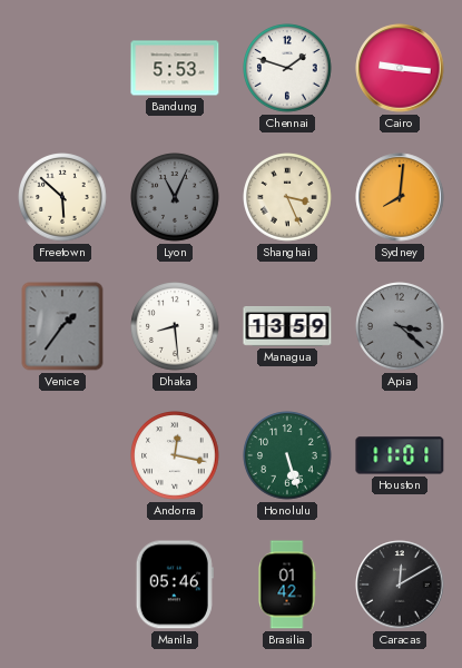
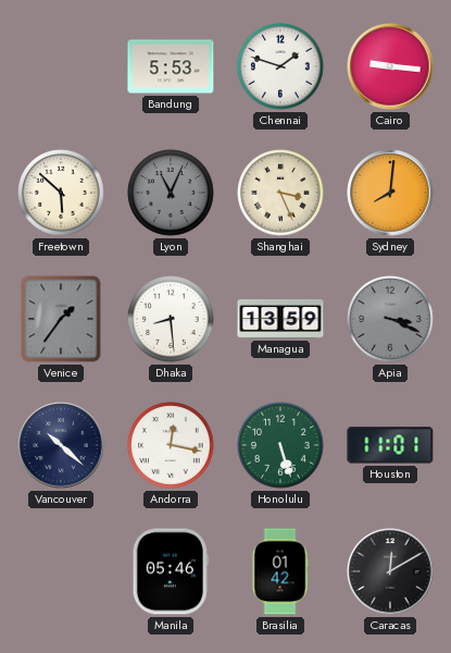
Apia: 3:22 -> 3:19 (390, 319)
Vancouver: none -> 10:22 (61, 445)
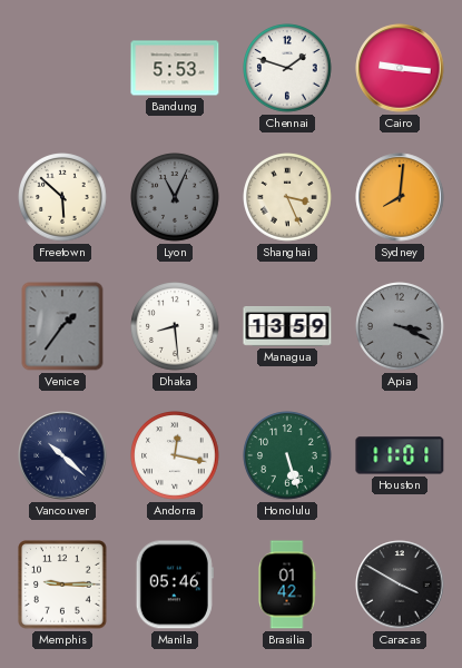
Memphis: none -> 9:15 (63, 586)
Caracas: 12:10 -> 3:50 (400, 584)
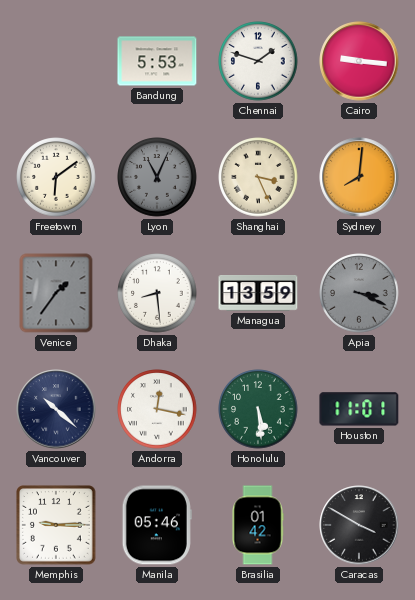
Freetown: 5:52 -> 6:09 (56, 177)
Honolulu: 5:27 -> 5:29 (258, 409)
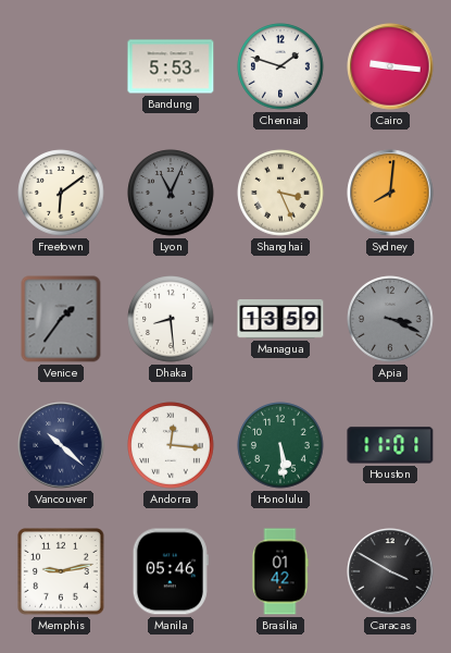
Andorra: 12:17 -> 12:16 (171, 445)
Memphis: 9:15 -> 9:13 (62, 572)
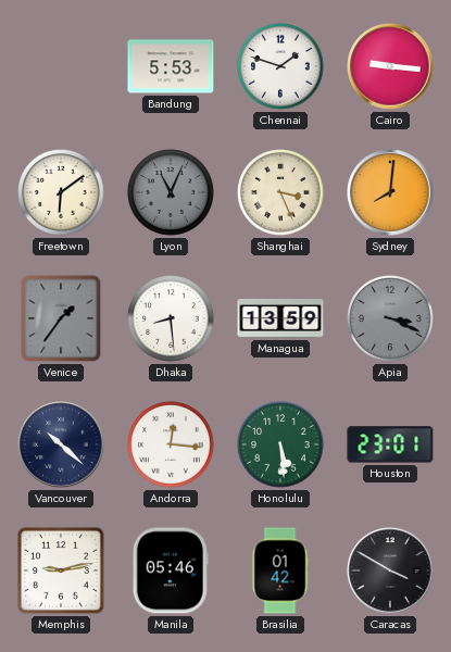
Houston: 11:01 -> 23:01 (390, 444)
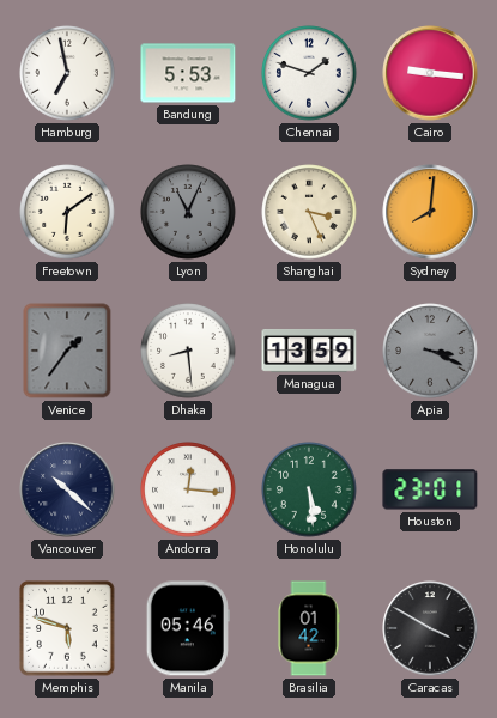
Hamburg: none -> 6:58 (67, 73)
Memphis: 9:13 -> 5:48 (68, 629)
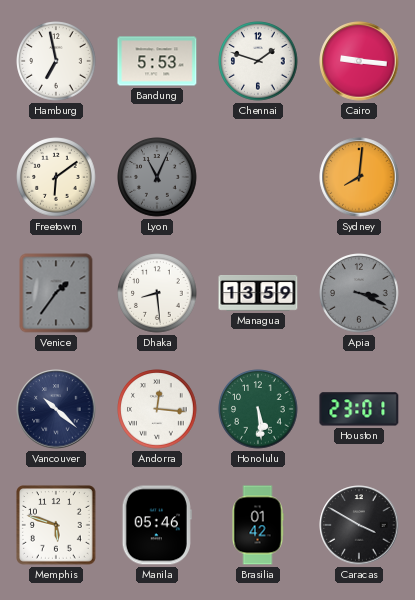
Shanghai: 3:26 -> none (309, 212)
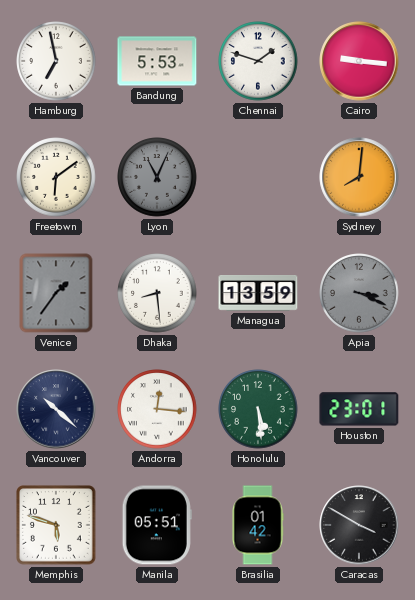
Manila: 05:46 -> 05:51 (157, 525)
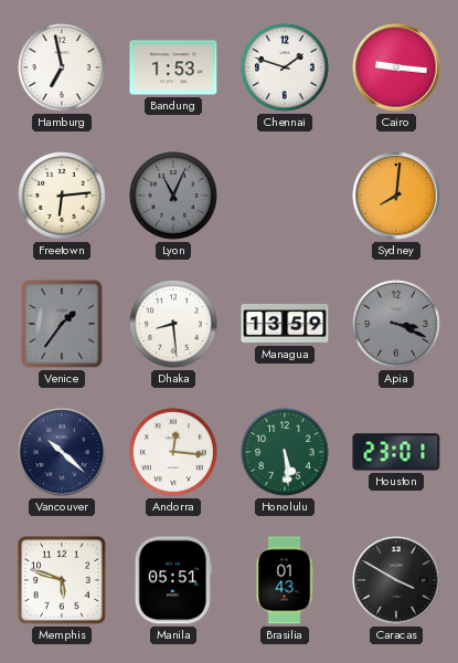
Bandung: 5:53 -> 1:53 (173, 67)
Freetown: 6:09 -> 6:14 (62, 196)
Brasilia: 01:42 -> 01:43 (285, 580)
